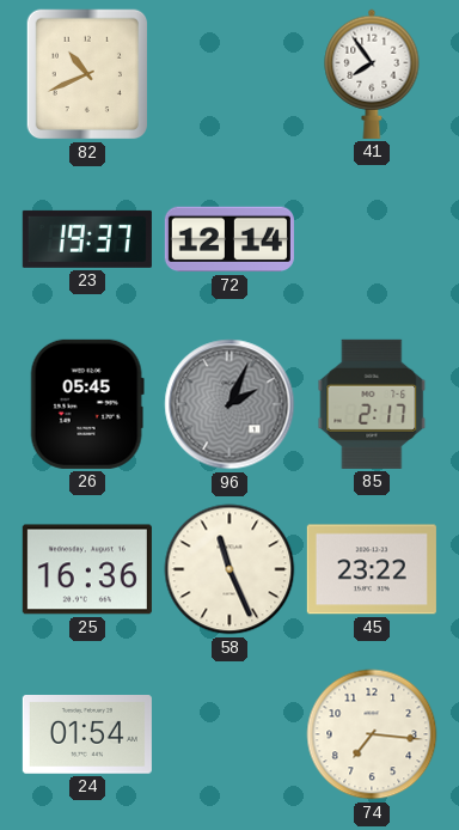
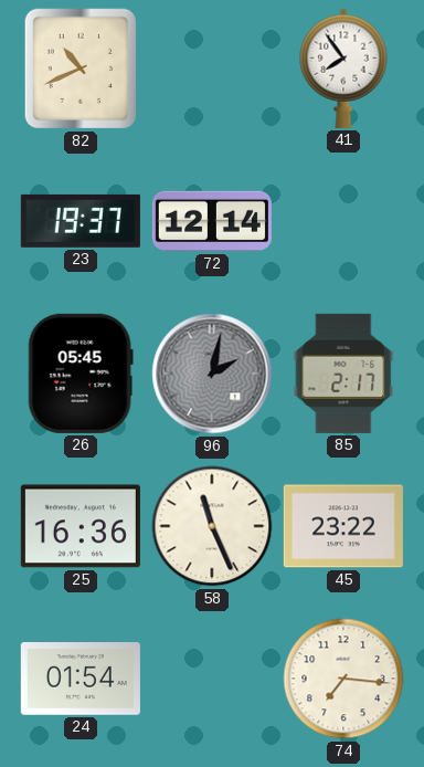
96: 2:04 -> 2:02 (212, 374)
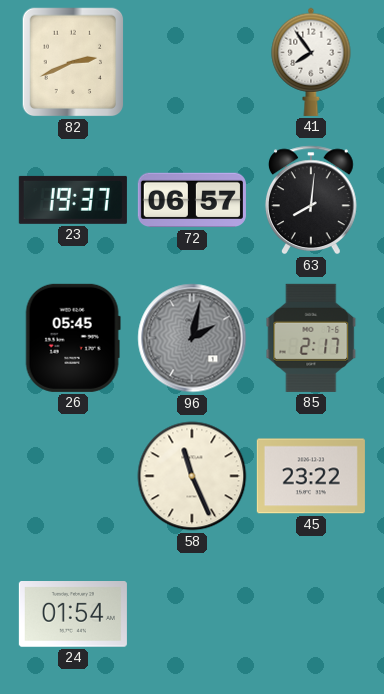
82: 10:41 -> 2:41 (73, 62)
72: 12:14 -> 06:57 (192, 200)
63: none -> 8:01 (311, 200)
25: 16:36 -> none (81, 526)
74: 7:16 -> none (343, 679)
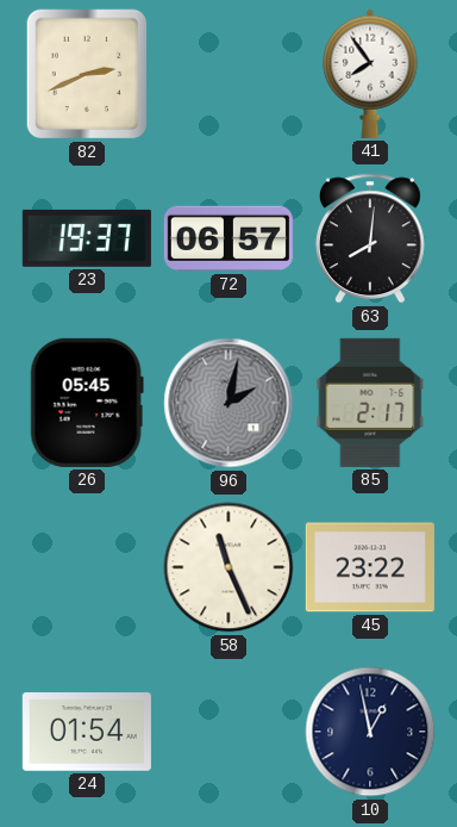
10: none -> 12:58 (370, 732)
